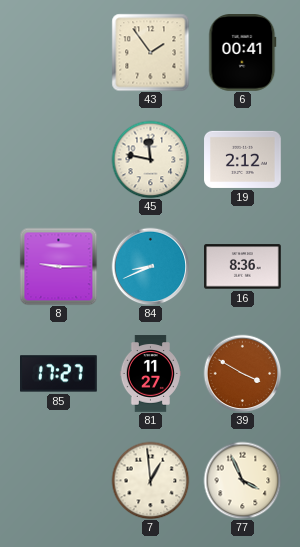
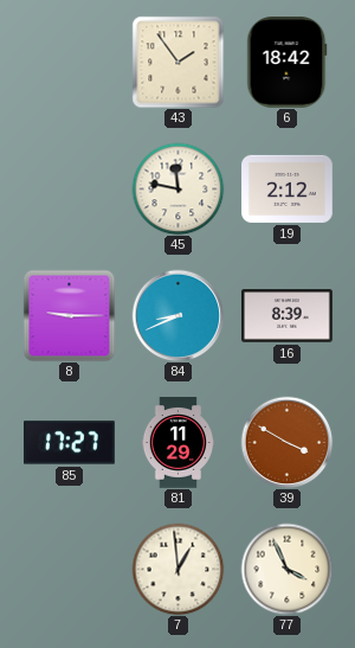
6: 00:41 -> 18:42 (288, 63)
16: 8:36 -> 8:39 (288, 316)
81: 11:27 -> 11:29 (177, 443)
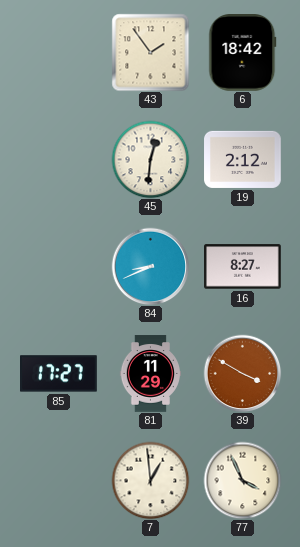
45: 11:47 -> 12:31 (150, 159)
8: 9:15 -> none (69, 315)
16: 8:39 -> 8:27 (243, 267)
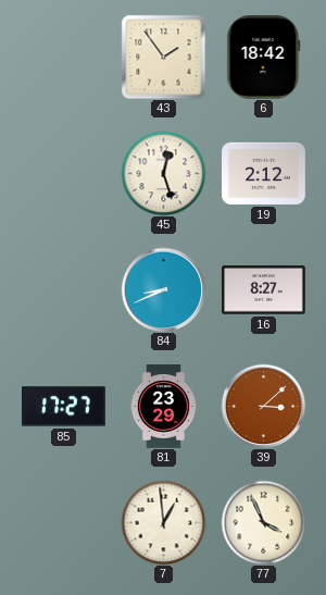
45: 12:31 -> 12:27 (163, 173)
81: 11:29 -> 23:29 (163, 407)
39: 3:50 -> 3:08 (263, 406)
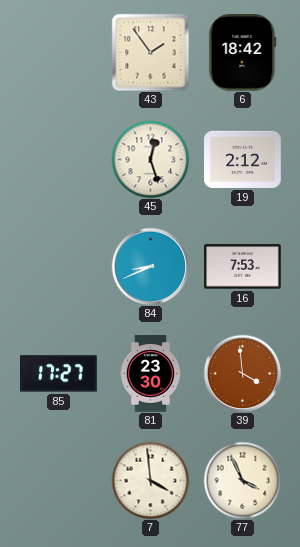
16: 8:27 -> 7:53 (243, 267)
81: 23:29 -> 23:30 (150, 374)
39: 3:08 -> 3:59 (242, 373)
7: 12:59 -> 3:59 (150, 480)
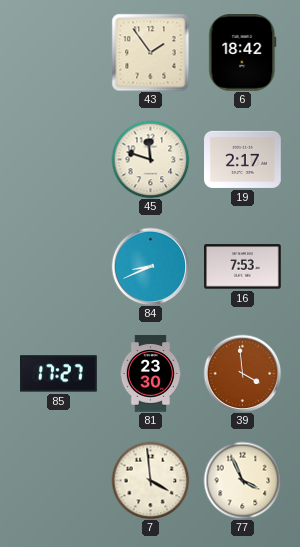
45: 12:27 -> 11:48 (150, 159)
19: 2:12 -> 2:17 (243, 159)
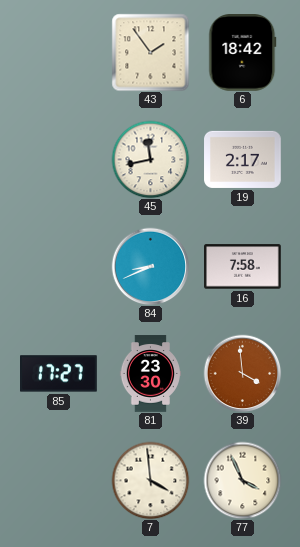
45: 11:48 -> 11:43 (150, 159)
16: 7:53 -> 7:58 (243, 267)
